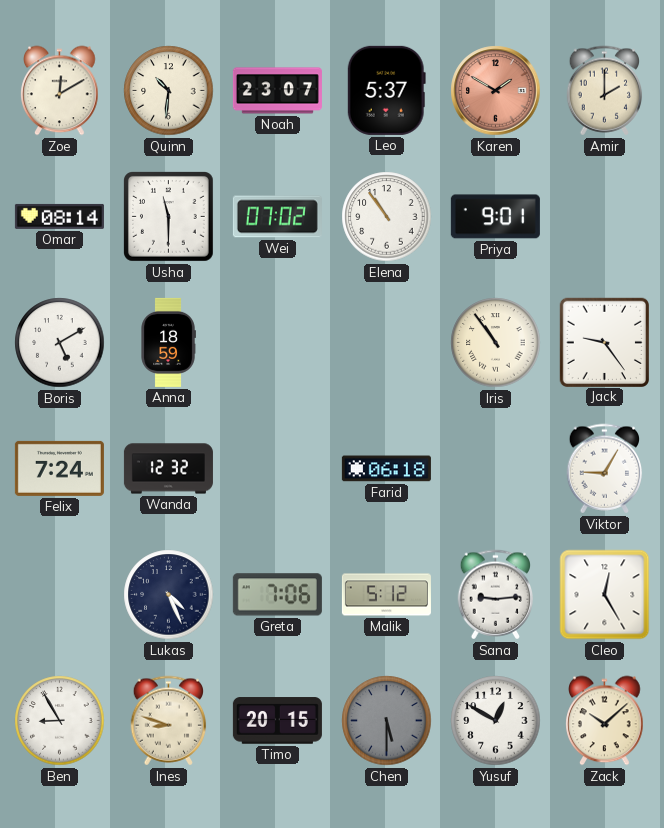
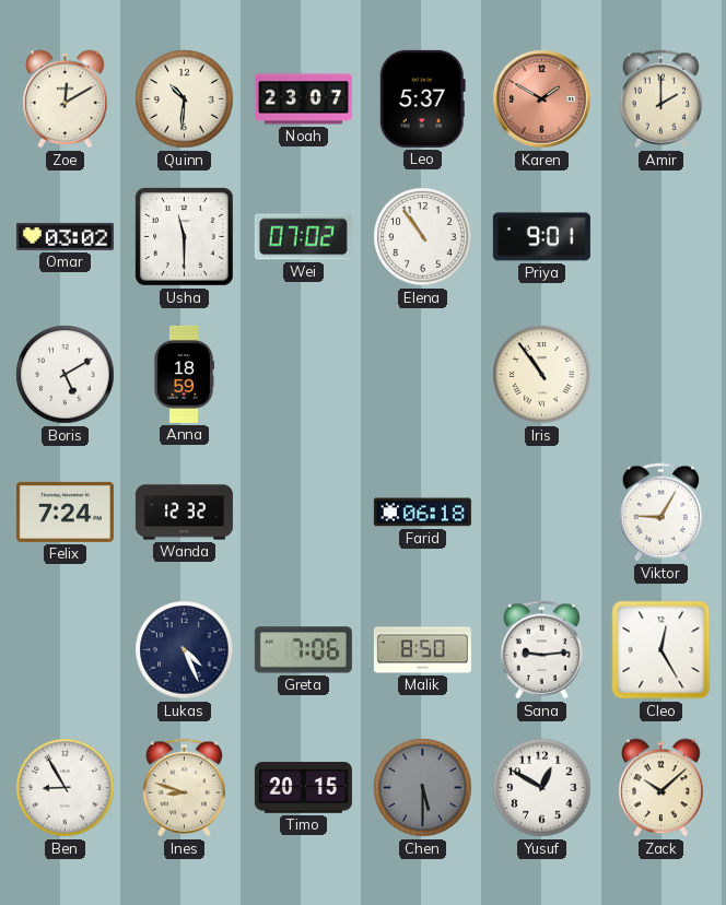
Omar: 08:14 -> 03:02 (65, 236)
Jack: 9:24 -> none (604, 342)
Malik: 5:12 -> 8:50 (422, 650)
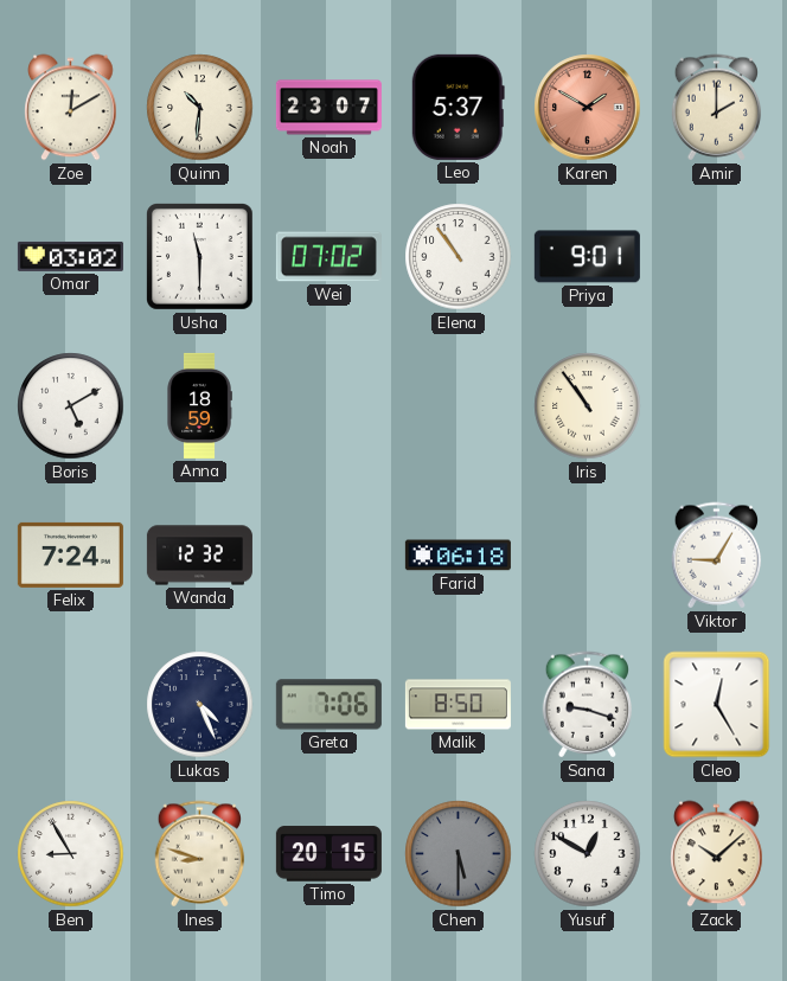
Sana: 9:14 -> 9:18 (588, 705)
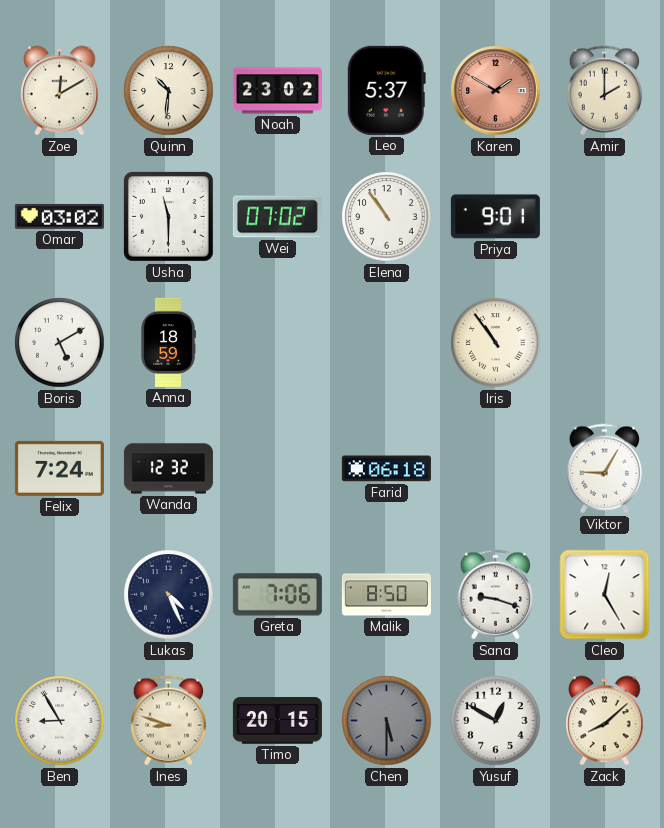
Noah: 23:07 -> 23:02 (277, 91)
Zack: 10:08 -> 8:08 (605, 721)
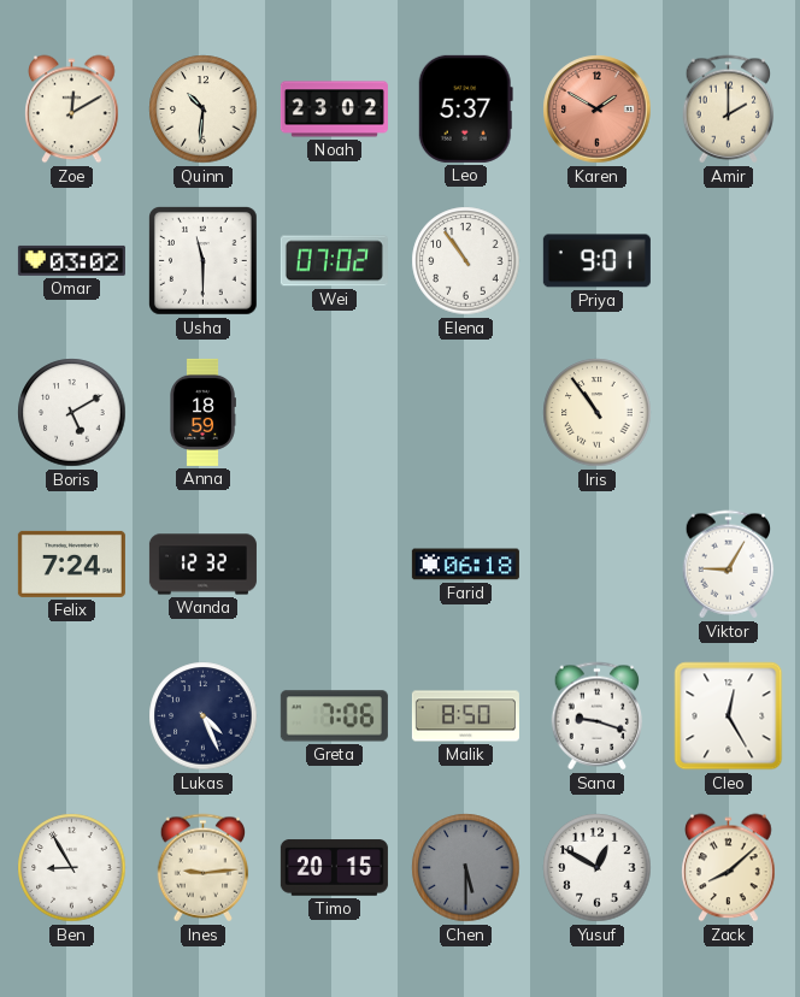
Ines: 8:48 -> 9:14 (204, 868)
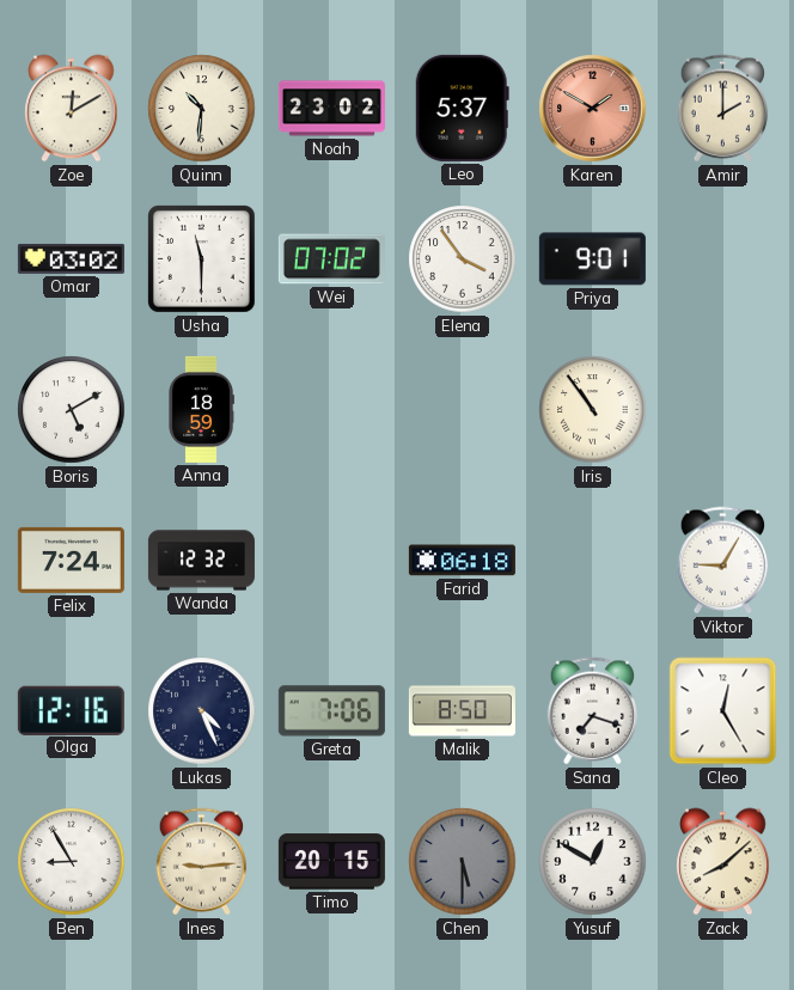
Elena: 10:54 -> 3:54 (463, 259)
Olga: none -> 12:16 (71, 710)
Sana: 9:18 -> 7:18 (593, 711)
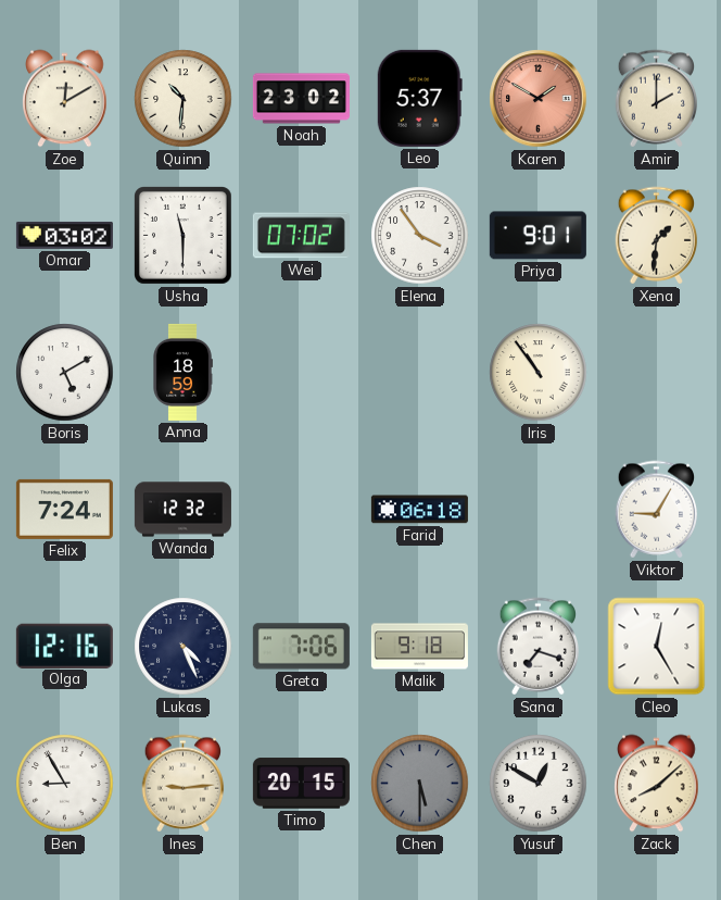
Xena: none -> 1:31 (657, 236)
Malik: 8:50 -> 9:18 (419, 647)
